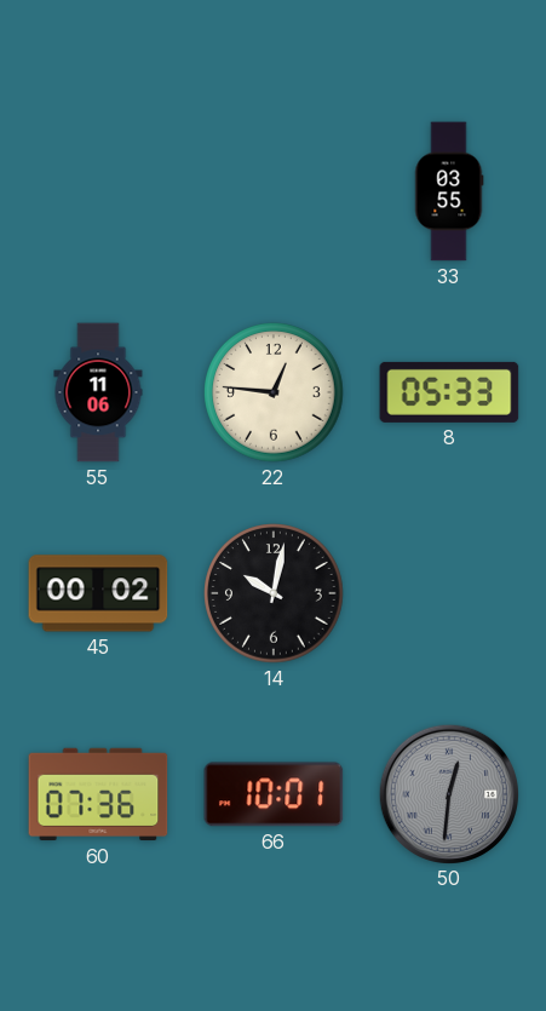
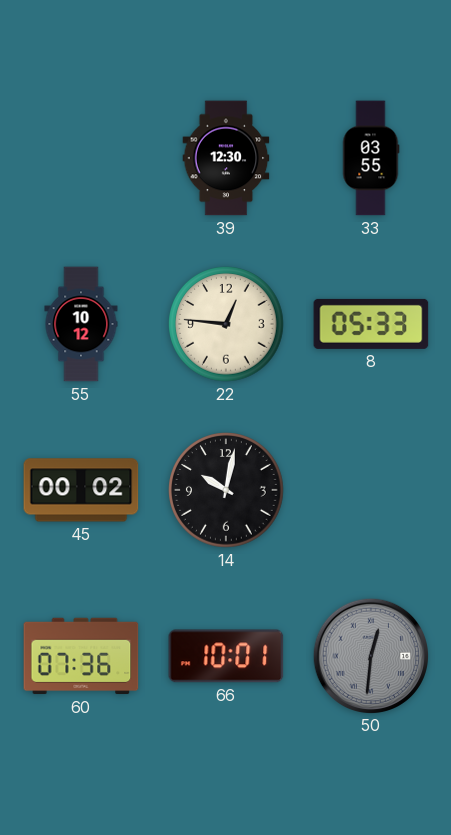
39: none -> 12:30 (226, 158)
55: 11:06 -> 10:12 (81, 324)
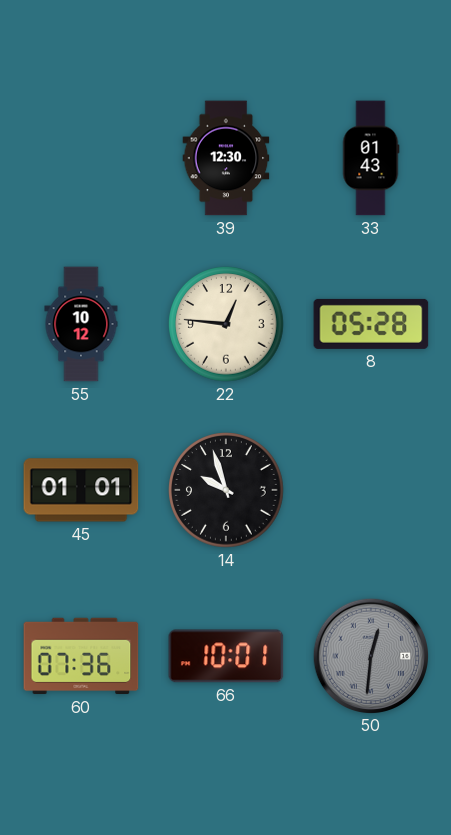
33: 03:55 -> 01:43 (371, 158)
8: 05:33 -> 05:28 (371, 324)
45: 00:02 -> 01:01 (81, 490)
14: 10:02 -> 9:57 (226, 490)
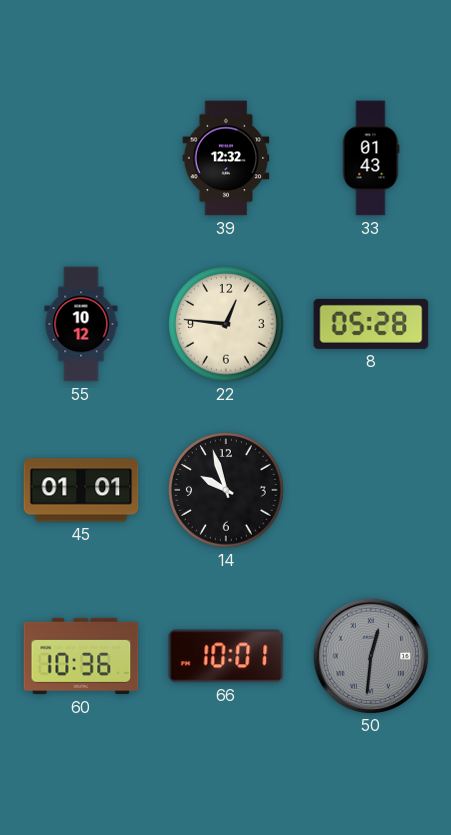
39: 12:30 -> 12:32 (226, 158)
60: 07:36 -> 10:36 (81, 656)
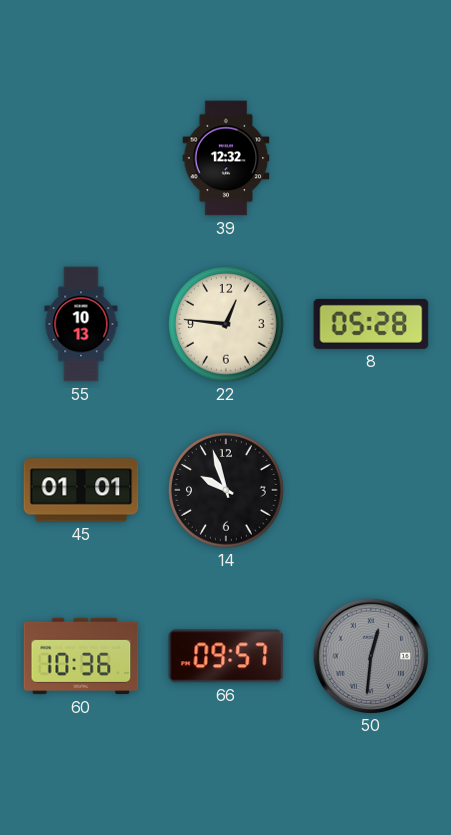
33: 01:43 -> none (371, 158)
55: 10:12 -> 10:13 (81, 324)
66: 10:01 -> 09:57 (226, 656)
